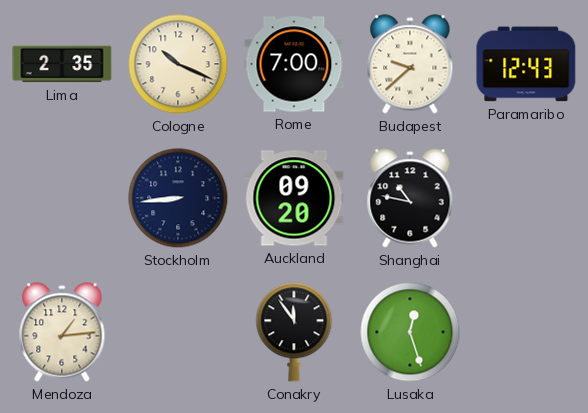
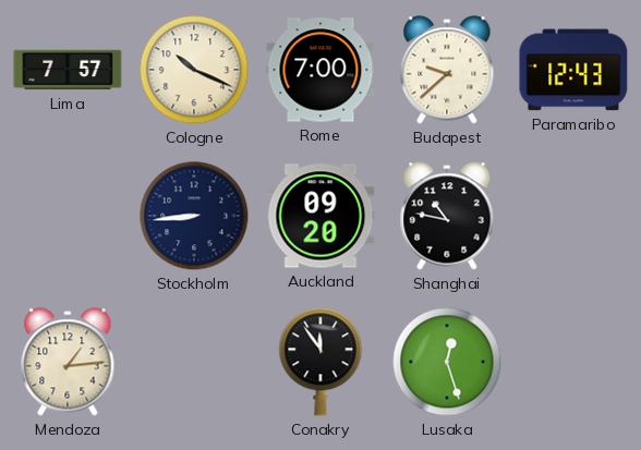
Lima: 2:35 -> 7:57 (68, 70)
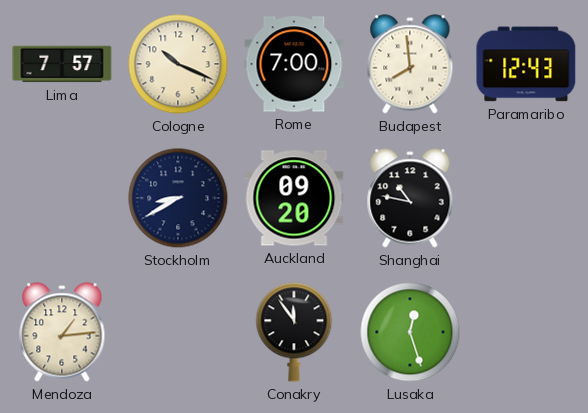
Budapest: 9:38 -> 7:59 (410, 64)
Stockholm: 8:44 -> 8:40 (178, 198)
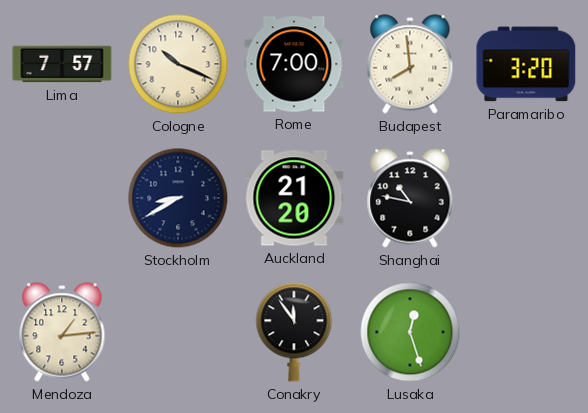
Paramaribo: 12:43 -> 3:20 (526, 64)
Auckland: 09:20 -> 21:20 (294, 198)
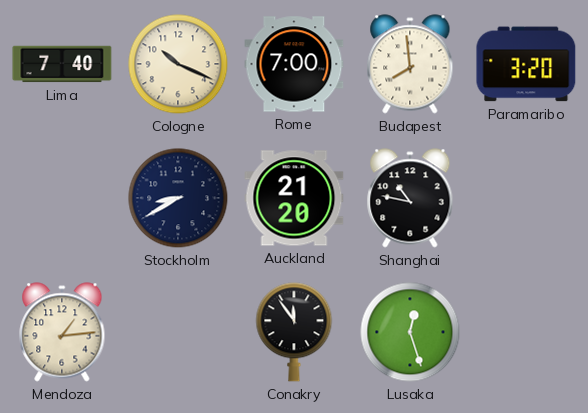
Lima: 7:57 -> 7:40 (62, 64)
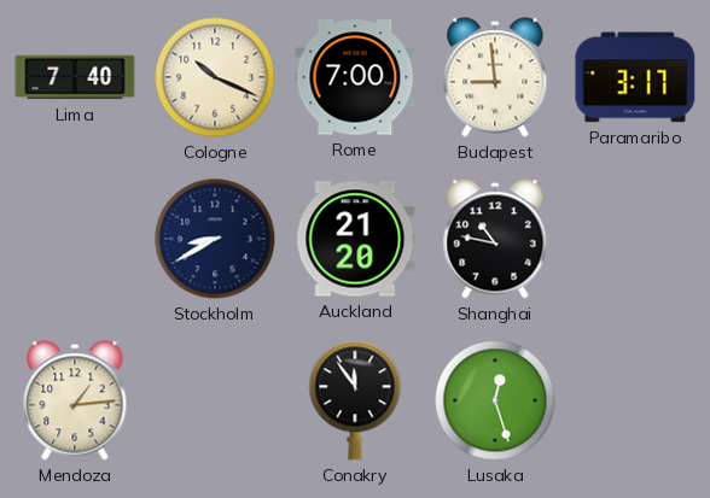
Budapest: 7:59 -> 8:59 (495, 77)
Paramaribo: 3:20 -> 3:17 (635, 77)
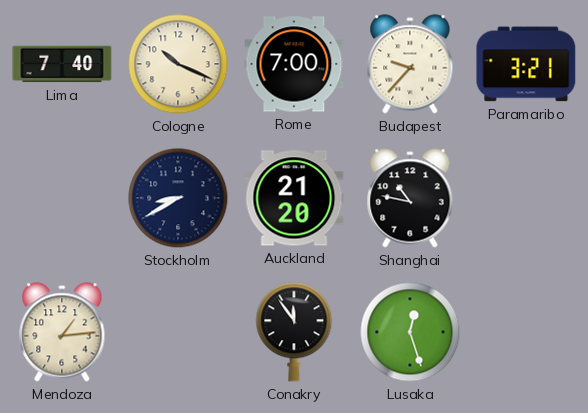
Budapest: 8:59 -> 9:37 (410, 64)
Paramaribo: 3:17 -> 3:21 (526, 64)
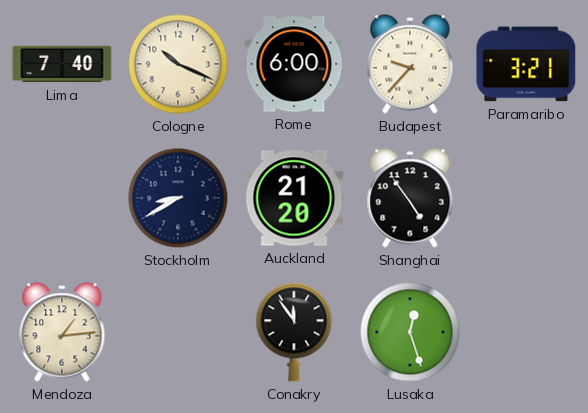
Rome: 7:00 -> 6:00 (294, 64)
Shanghai: 10:47 -> 4:54 (410, 198)
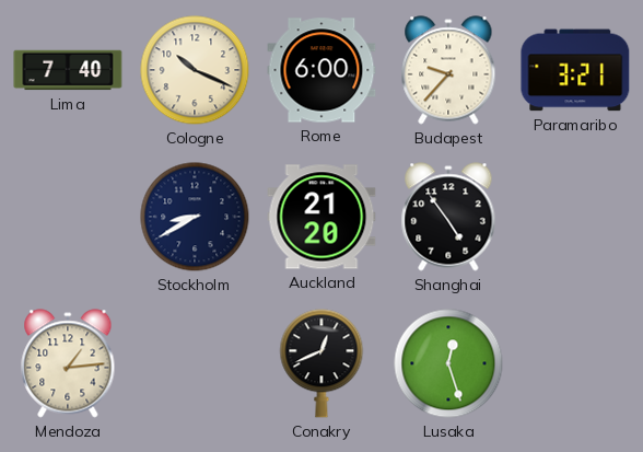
Conakry: 11:54 -> 12:41 (321, 363)
